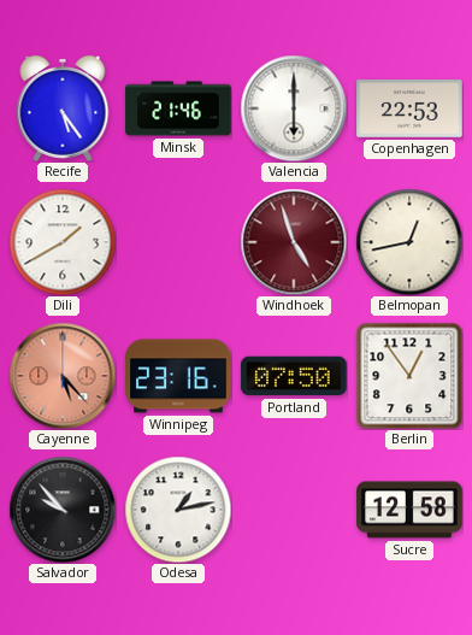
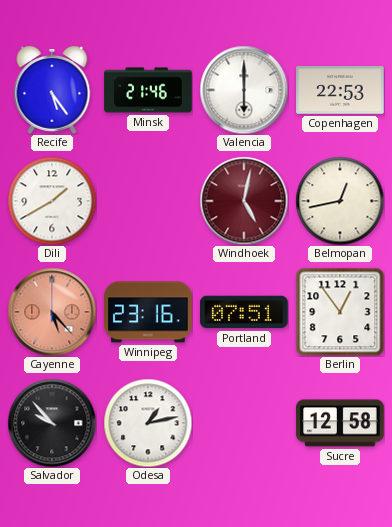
Windhoek: 4:57 -> 5:02 (244, 201)
Portland: 07:50 -> 07:51 (244, 312)
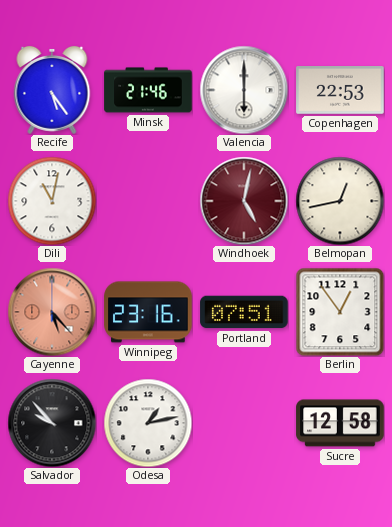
Dili: 1:40 -> 11:02 (52, 201)
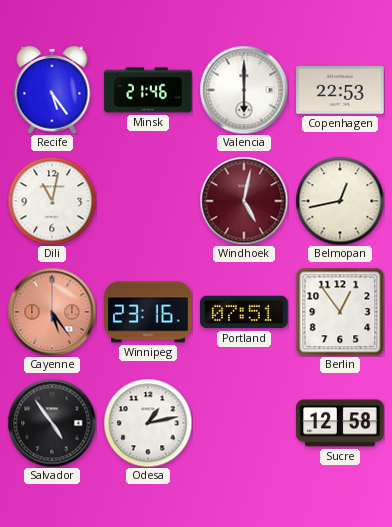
Cayenne: 5:23 -> 5:24 (52, 312)
Salvador: 9:53 -> 4:54 (52, 423)
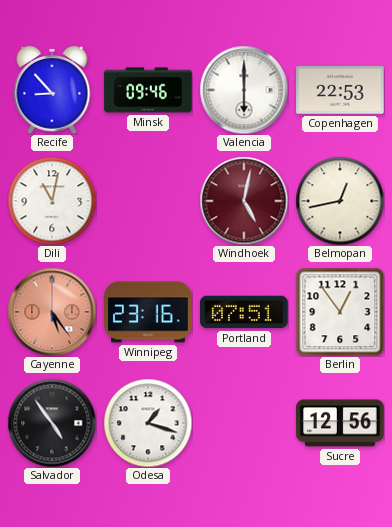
Recife: 5:24 -> 8:53 (52, 90)
Minsk: 21:46 -> 09:46 (148, 90)
Odesa: 1:13 -> 1:18 (148, 423)
Sucre: 12:58 -> 12:56 (340, 423)
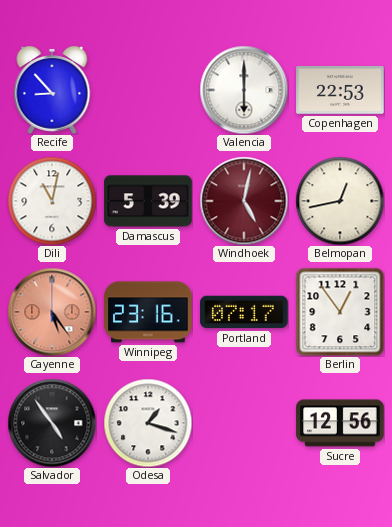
Minsk: 09:46 -> none (148, 90)
Damascus: none -> 5:39 (148, 201)
Portland: 07:51 -> 07:17 (244, 312)
